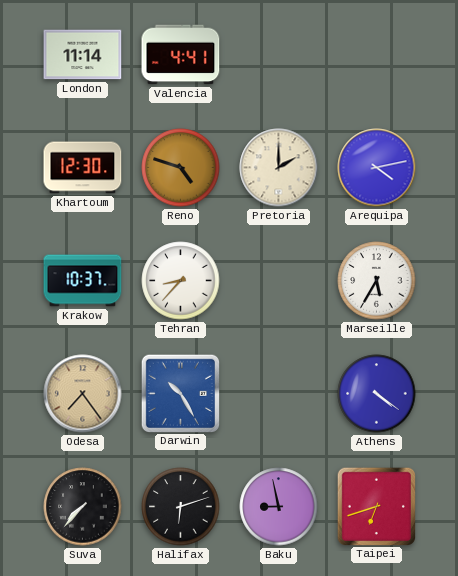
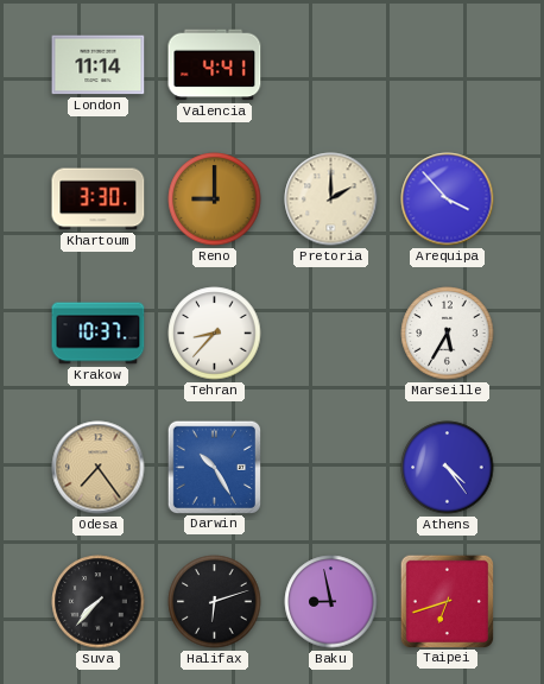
Khartoum: 12:30 -> 3:30 (99, 199)
Reno: 4:48 -> 9:00 (215, 199)
Arequipa: 4:13 -> 3:53 (448, 199)
Athens: 4:21 -> 4:24 (448, 468)
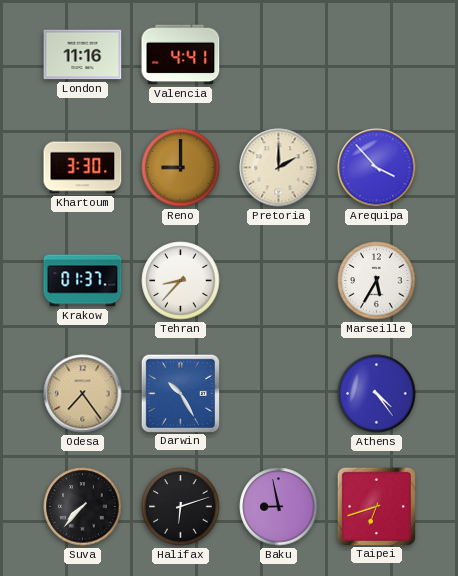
London: 11:14 -> 11:16 (83, 55)
Krakow: 10:37 -> 01:37 (83, 281)
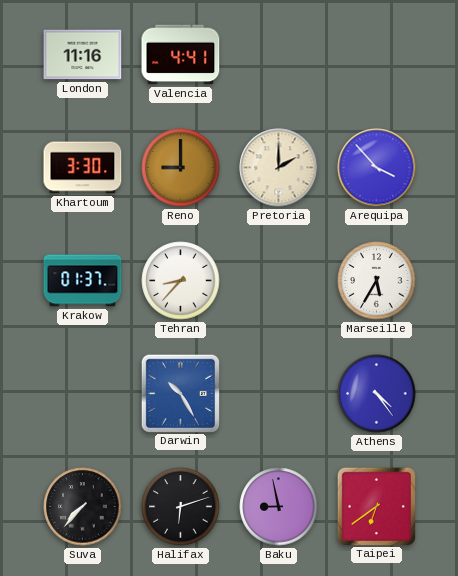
Odesa: 7:24 -> none (83, 394)
Taipei: 6:42 -> 6:39 (376, 506)
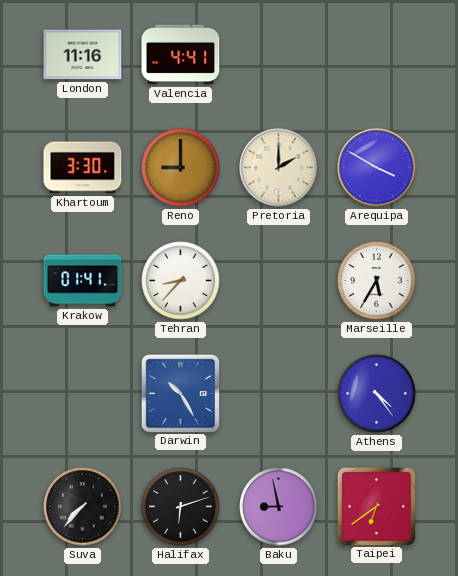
Arequipa: 3:53 -> 3:50 (377, 168)
Krakow: 01:37 -> 01:41 (83, 281)
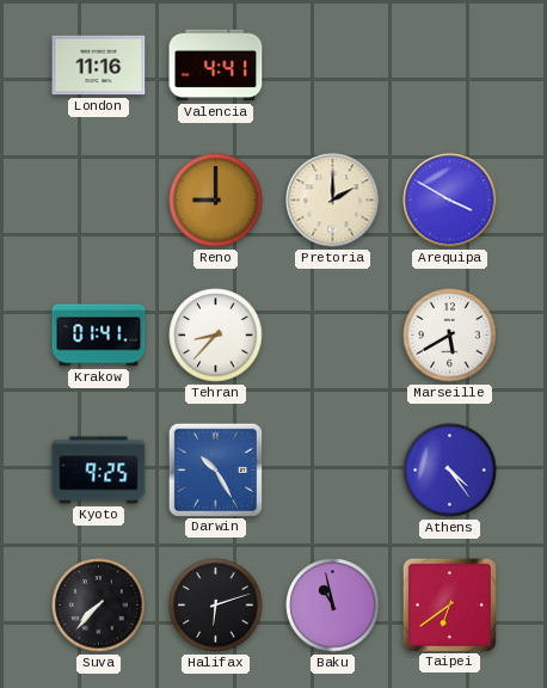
Khartoum: 3:30 -> none (83, 168)
Marseille: 5:35 -> 5:40 (450, 336)
Kyoto: none -> 9:25 (99, 471)
Baku: 8:58 -> 10:58 (333, 606)
